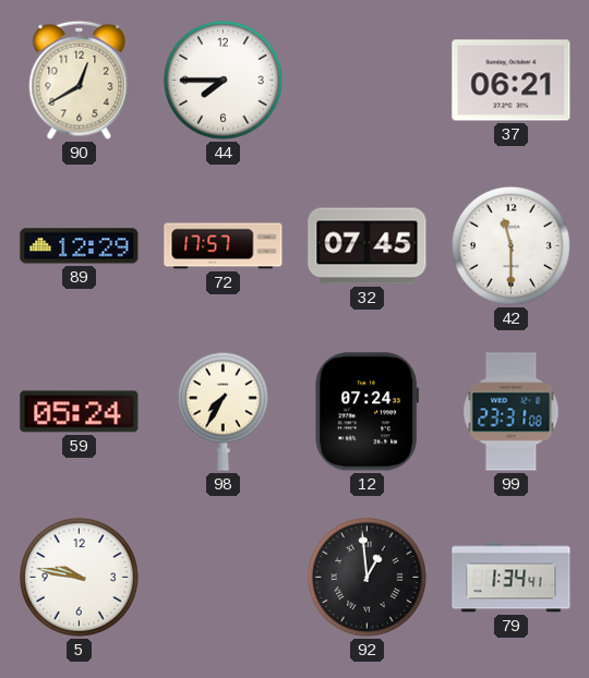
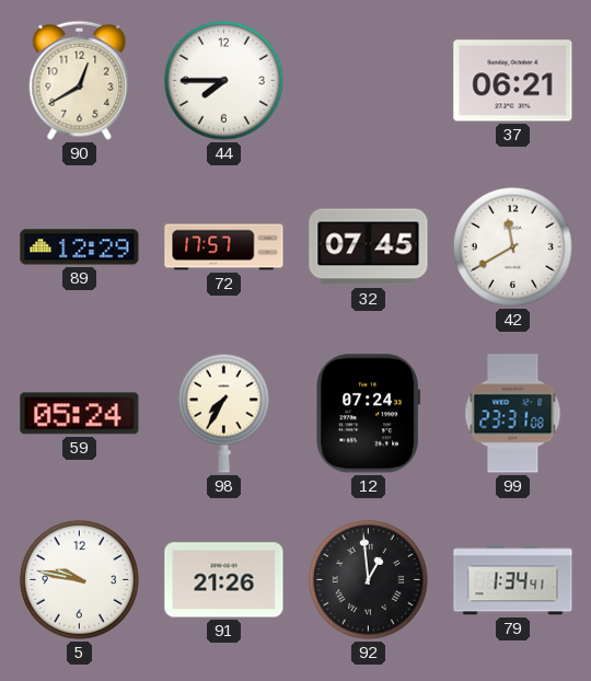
42: 11:30 -> 11:40 (512, 246)
91: none -> 21:26 (224, 580)
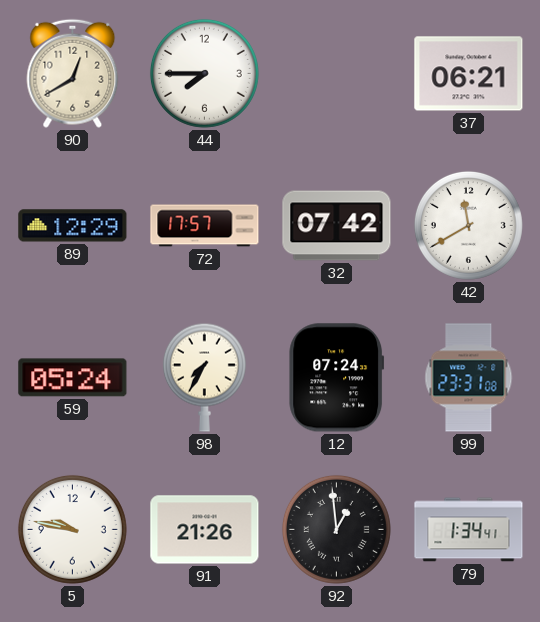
32: 07:45 -> 07:42 (337, 226)
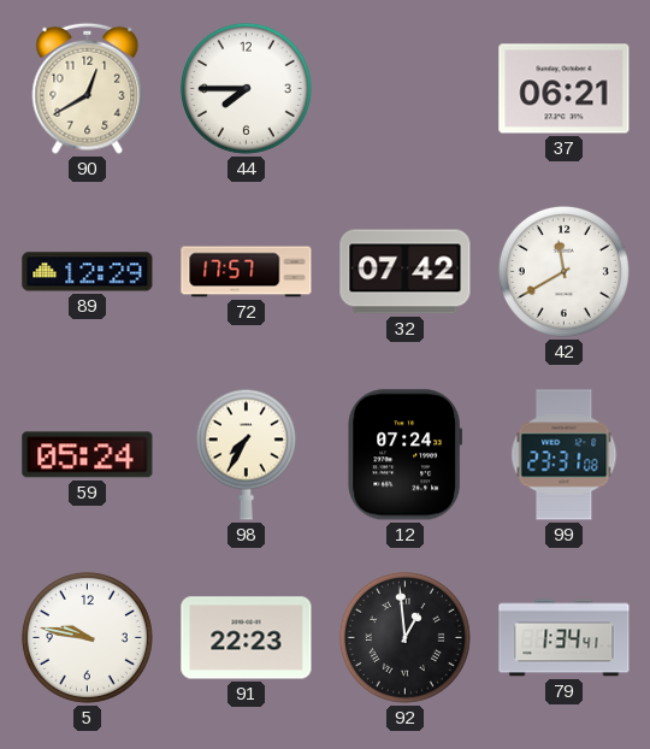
91: 21:26 -> 22:23 (247, 638)
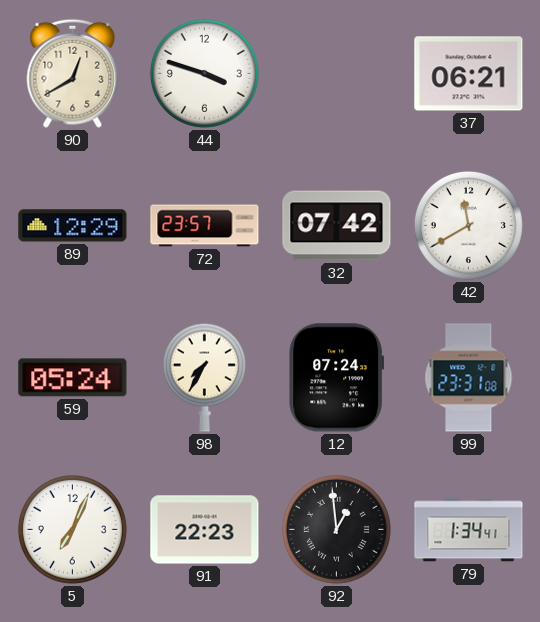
44: 7:45 -> 3:48 (204, 73)
72: 17:57 -> 23:57 (205, 226)
5: 9:47 -> 7:04 (72, 529)
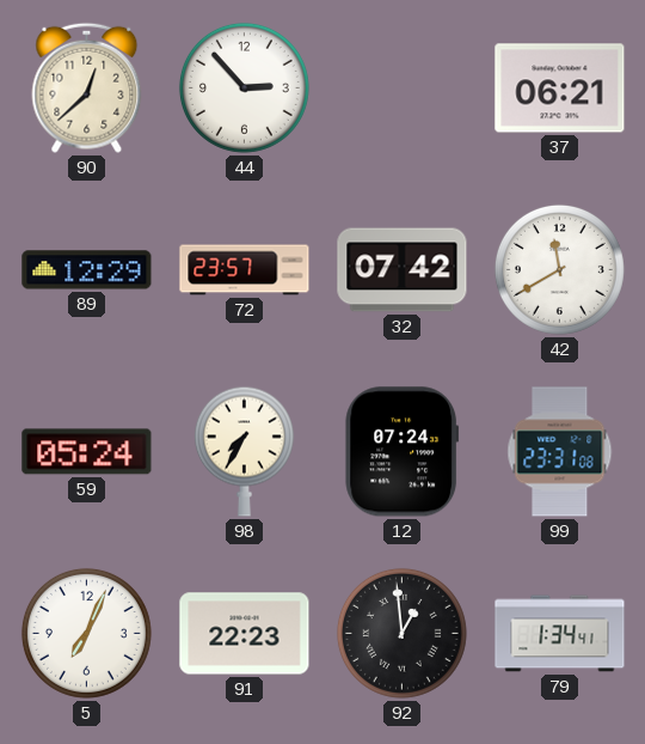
90: 12:40 -> 12:38 (87, 87)
44: 3:48 -> 2:53 (244, 87)
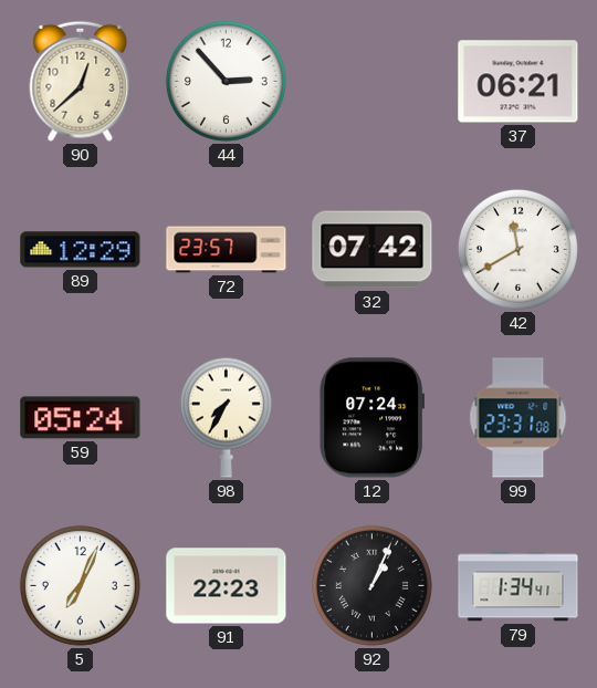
92: 12:59 -> 1:04 (371, 585)
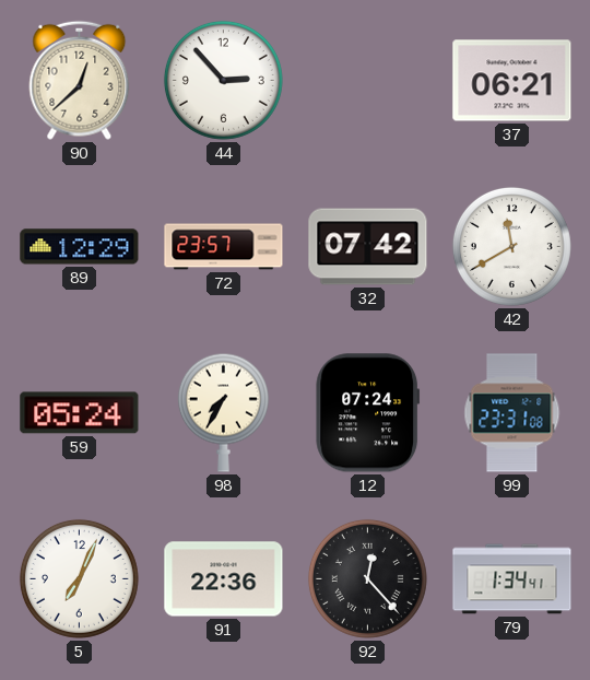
91: 22:23 -> 22:36 (224, 579)
92: 1:04 -> 12:23 (367, 578)
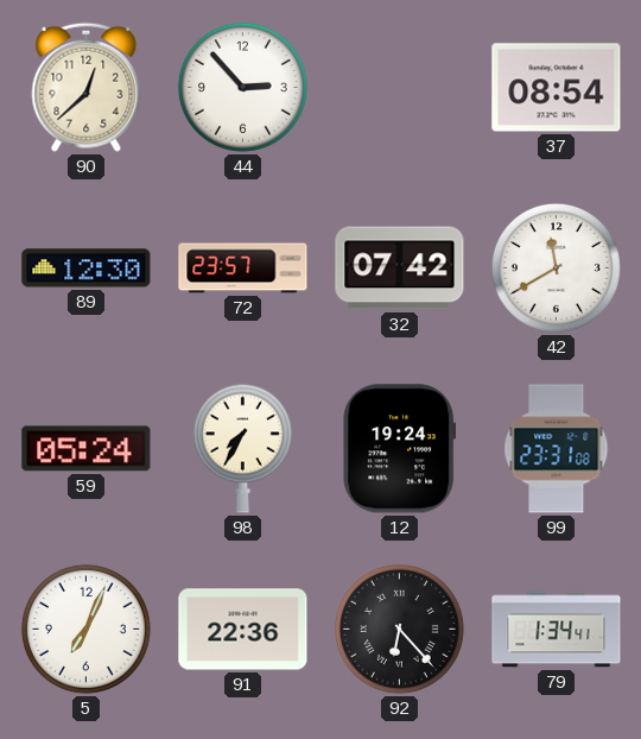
37: 06:21 -> 08:54 (557, 88)
89: 12:29 -> 12:30 (87, 269)
12: 07:24 -> 19:24 (400, 449)
92: 12:23 -> 6:23 (399, 629)
